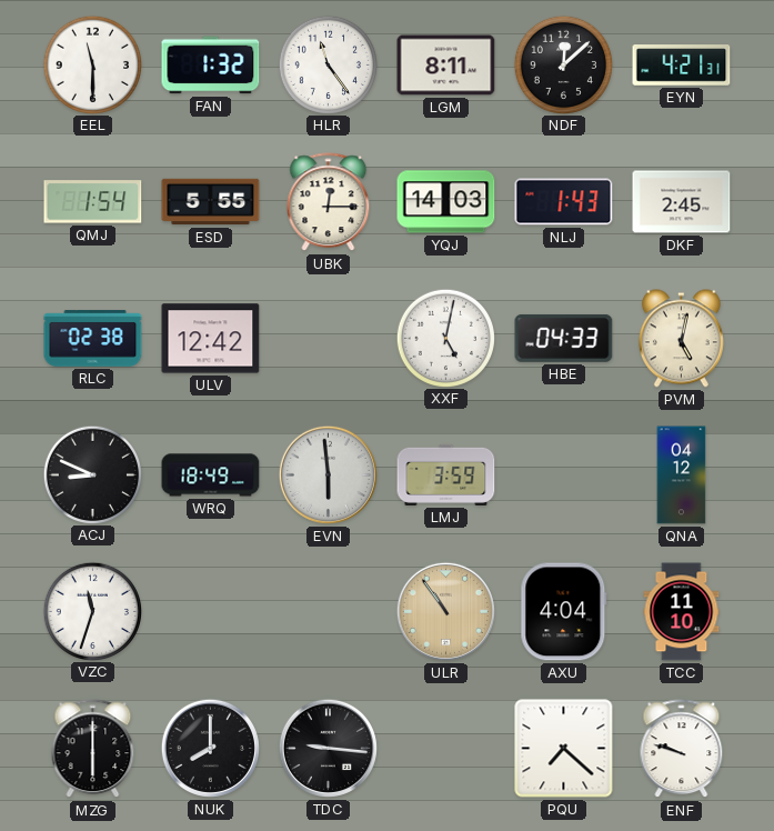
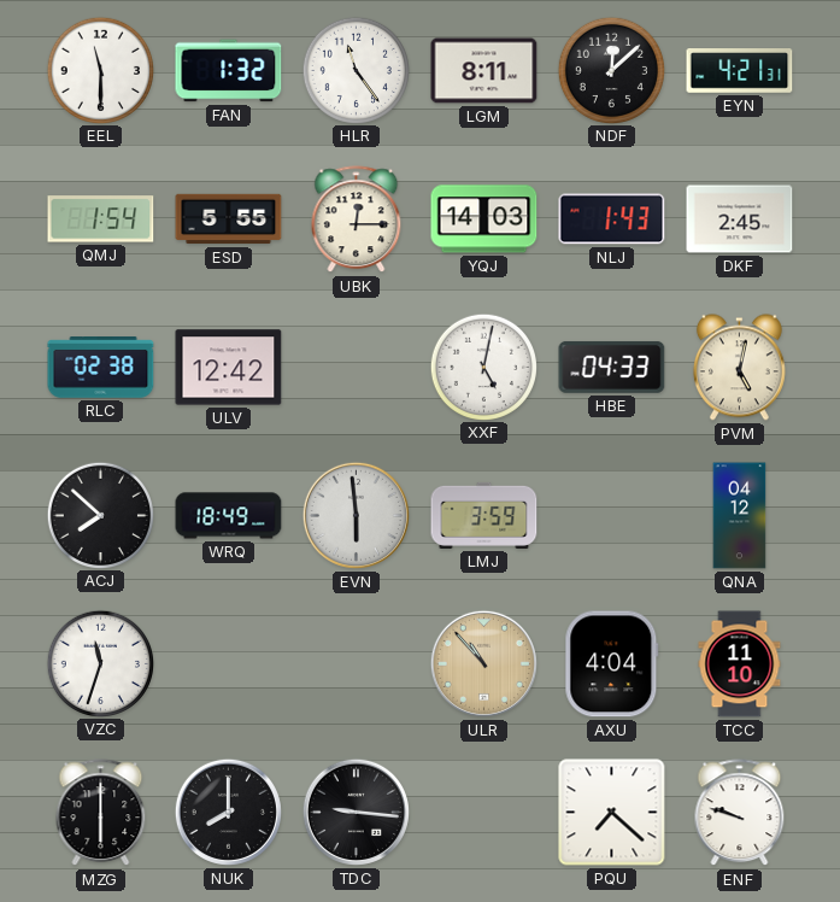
ACJ: 8:49 -> 7:52 (100, 515)
ULR: 10:54 -> 10:53 (483, 663)
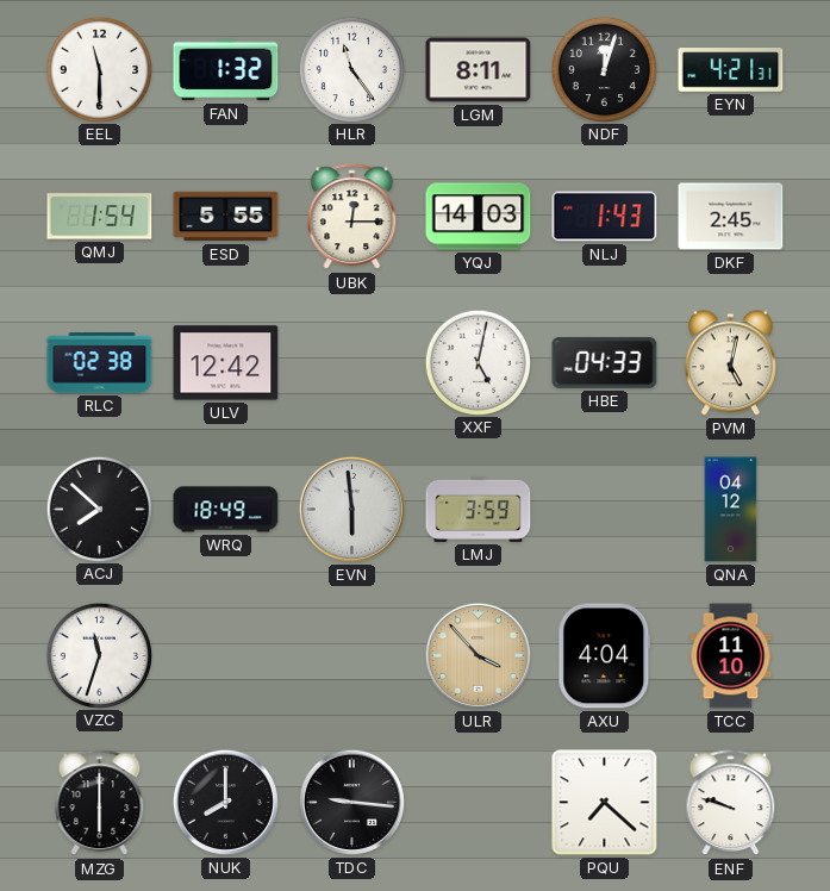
NDF: 12:08 -> 12:03 (604, 69)
ULR: 10:53 -> 3:53 (478, 655)
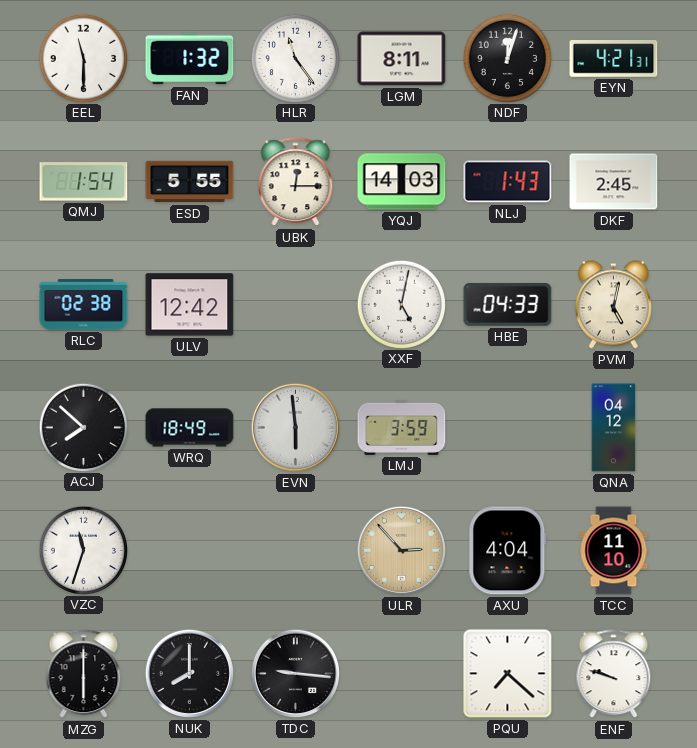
ULR: 3:53 -> 2:53 (401, 550)
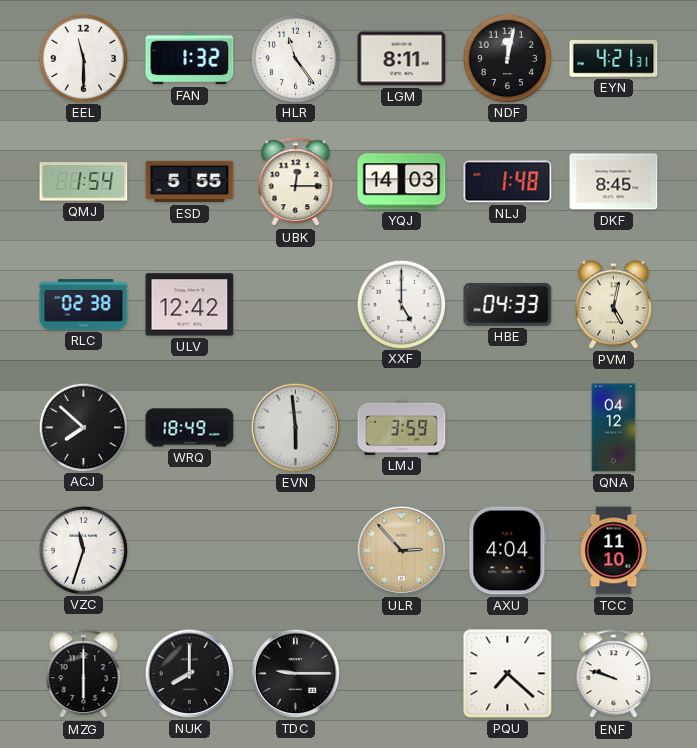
NDF: 12:03 -> 12:02 (507, 58)
NLJ: 1:43 -> 1:48 (508, 182)
DKF: 2:45 -> 8:45 (614, 182)
XXF: 5:02 -> 5:00 (401, 304)
TDC: 9:16 -> 9:15 (295, 673)
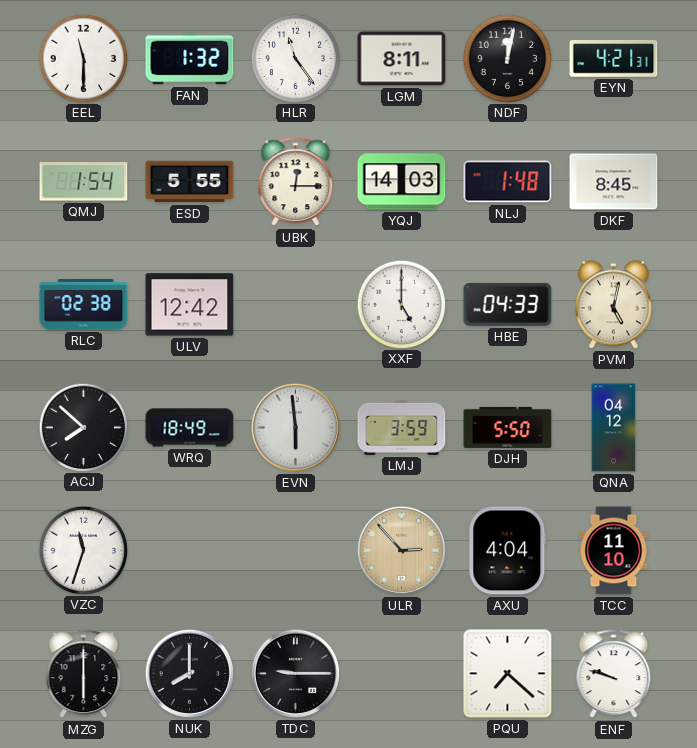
DJH: none -> 5:50 (508, 427)
